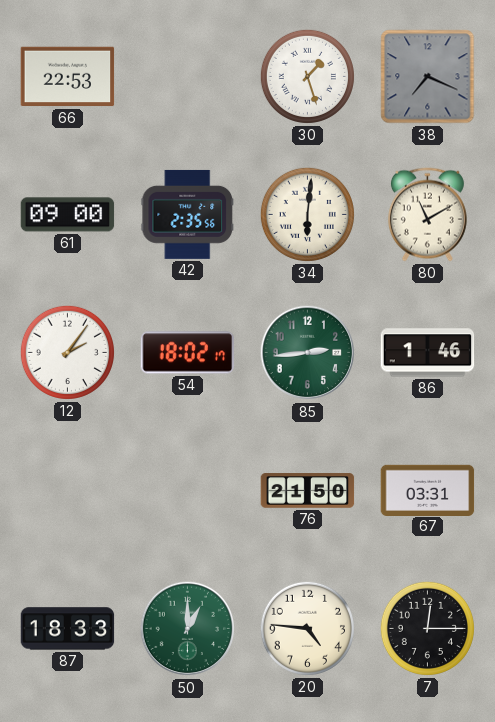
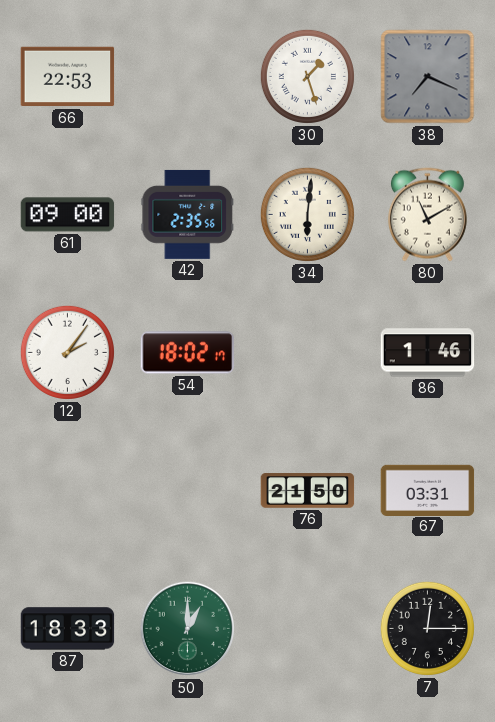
85: 2:44 -> none (308, 353)
20: 4:46 -> none (307, 628)
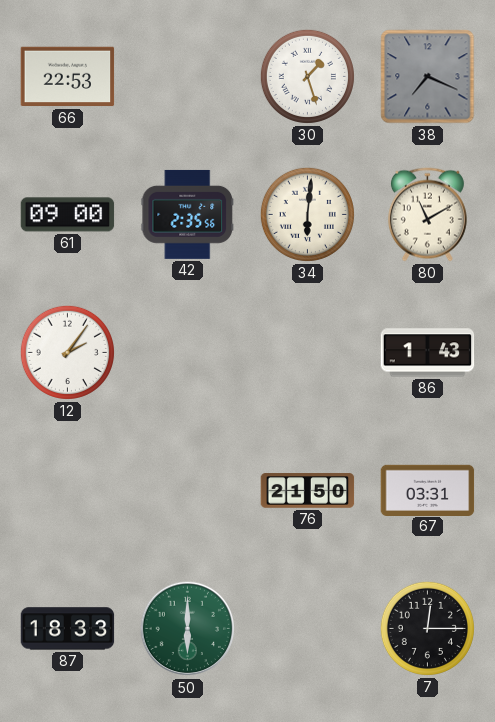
54: 18:02 -> none (188, 353)
86: 1:46 -> 1:43 (428, 353)
50: 1:00 -> 6:00 (188, 629)
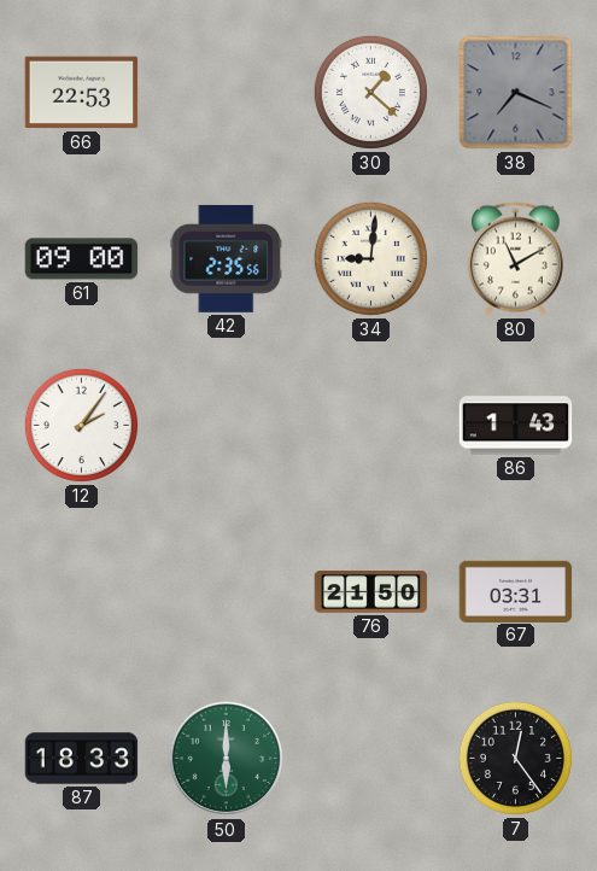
30: 1:27 -> 1:22 (370, 92)
34: 6:01 -> 9:01 (370, 258)
7: 12:15 -> 12:24 (515, 758)
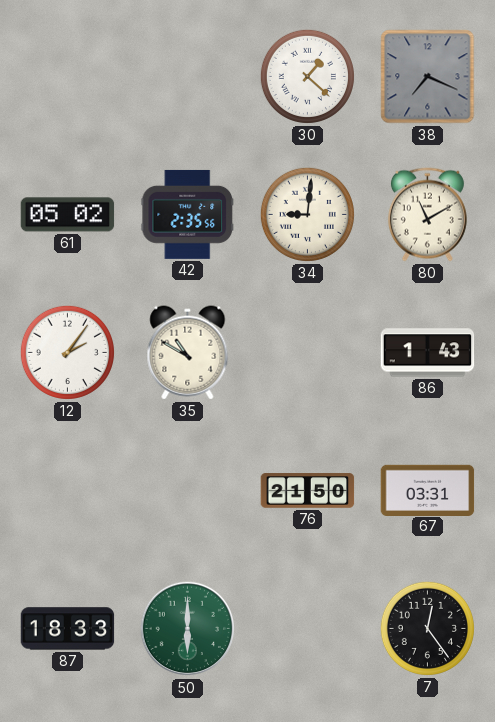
66: 22:53 -> none (82, 93)
61: 09:00 -> 05:02 (68, 215)
35: none -> 10:50 (188, 353)
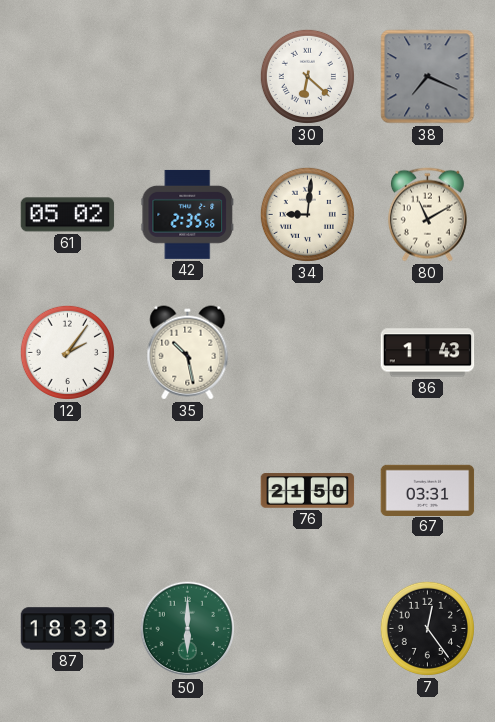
30: 1:22 -> 6:22 (307, 76)
35: 10:50 -> 10:28 (188, 353)
